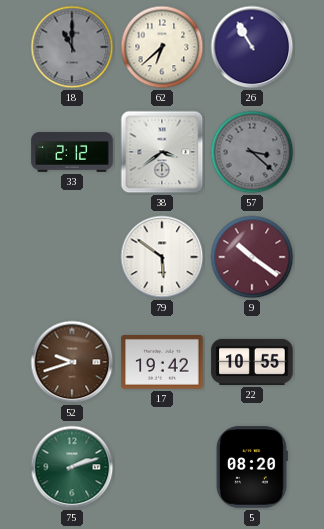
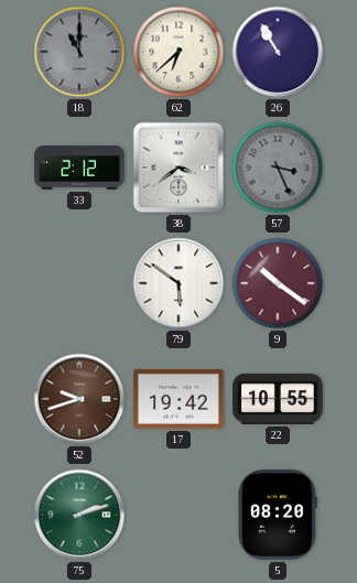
57: 3:22 -> 3:26 (278, 168)
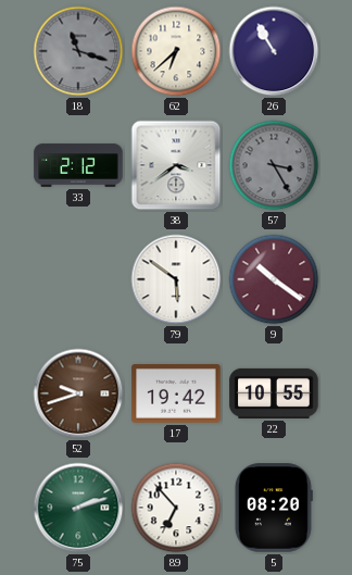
18: 11:00 -> 11:18 (78, 51)
57: 3:26 -> 3:25 (274, 165)
89: none -> 6:53 (176, 508)
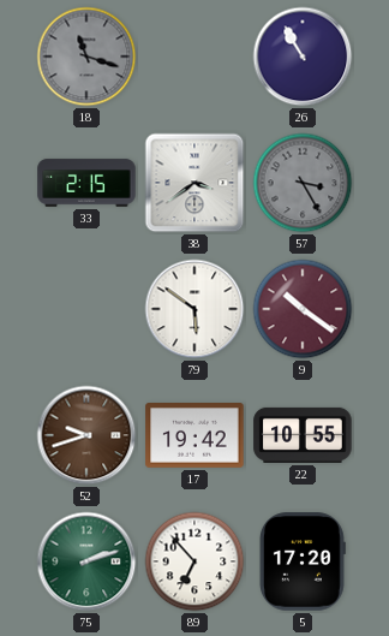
62: 6:38 -> none (176, 51)
33: 2:12 -> 2:15 (86, 183)
5: 08:20 -> 17:20 (301, 561)
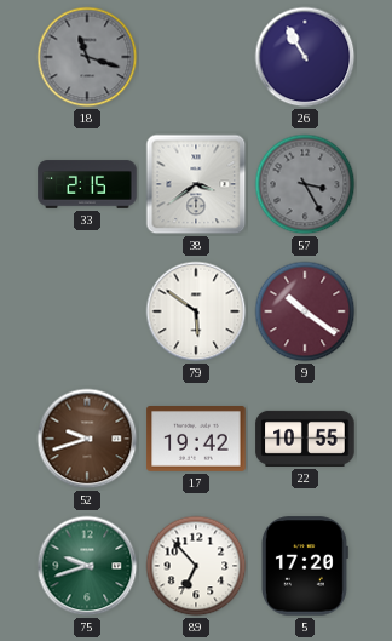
75: 2:12 -> 9:42 (87, 566)
